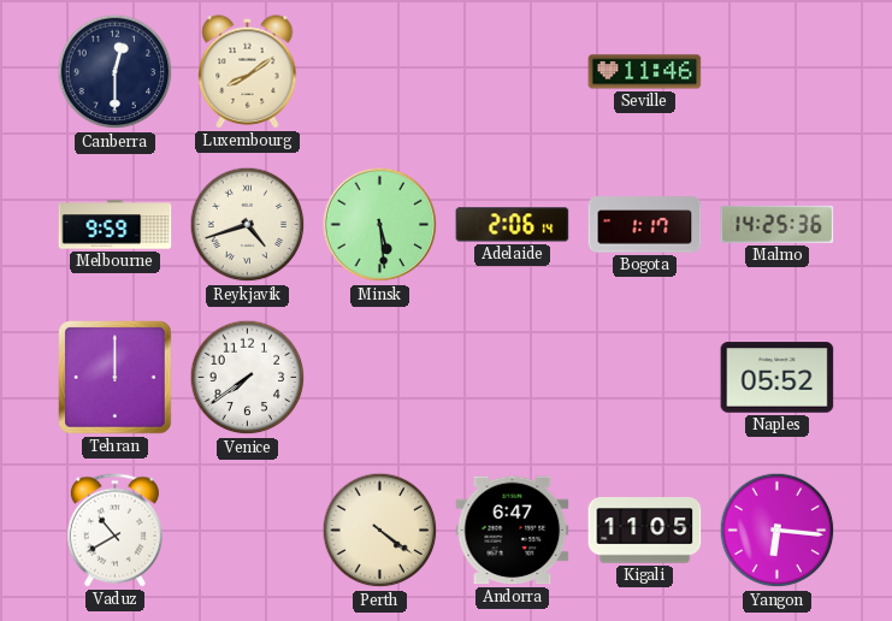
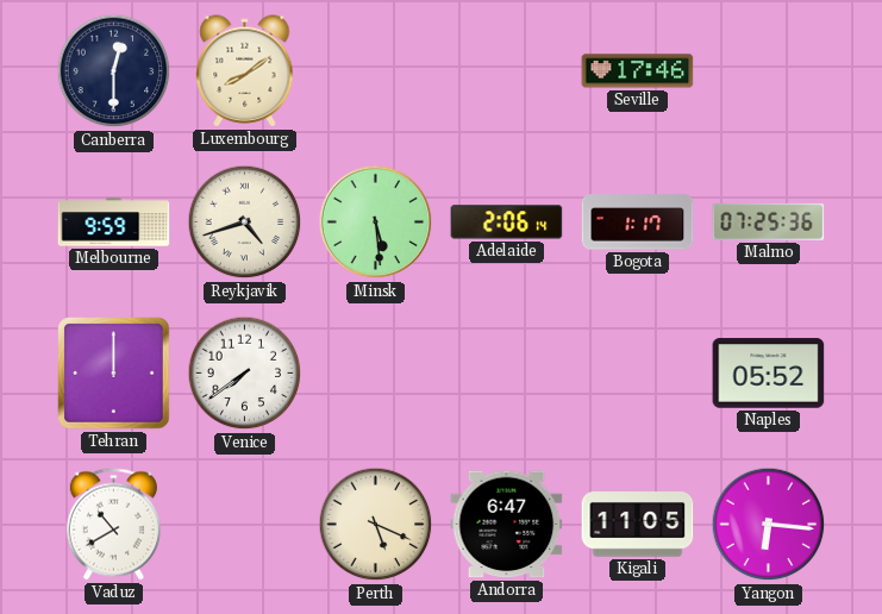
Seville: 11:46 -> 17:46 (638, 71)
Malmo: 14:25 -> 07:25 (769, 221)
Perth: 4:21 -> 5:19 (376, 525)
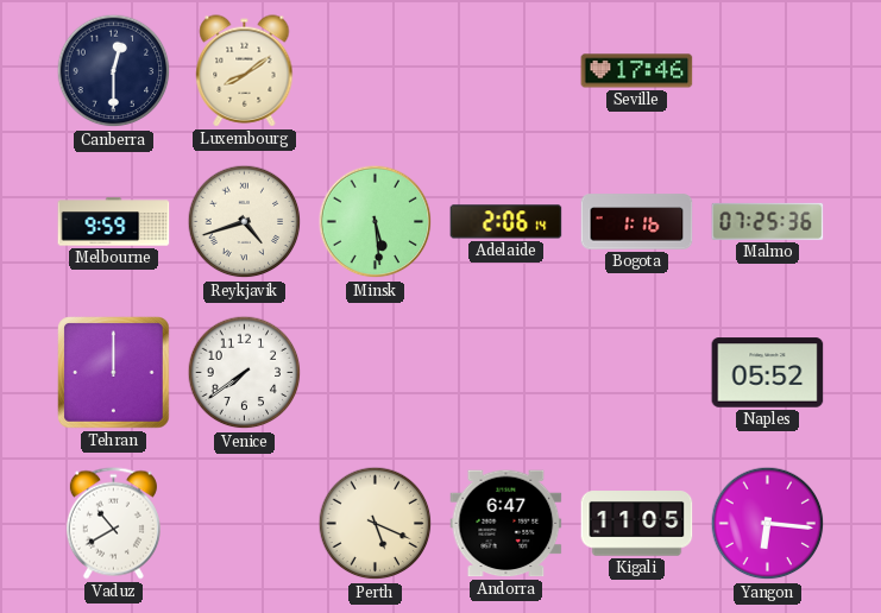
Bogota: 1:17 -> 1:16 (637, 222)
